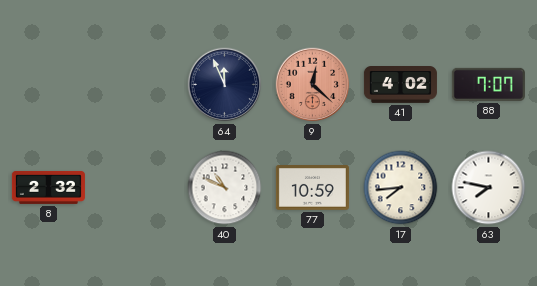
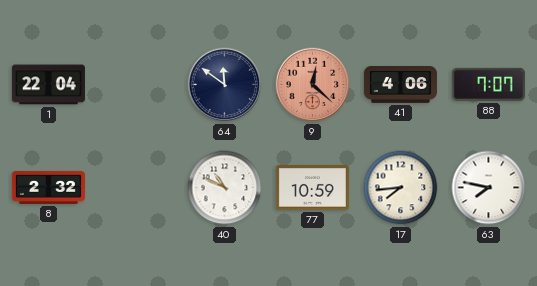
1: none -> 22:04 (48, 85)
64: 11:56 -> 11:51 (225, 85)
41: 4:02 -> 4:06 (400, 85)
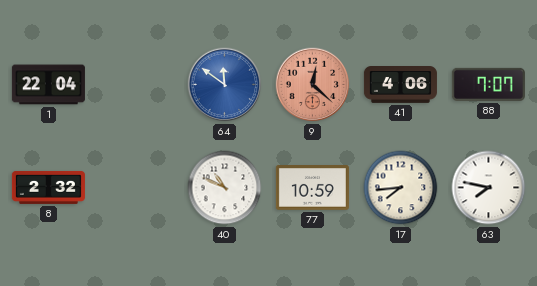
64 dial: navy -> blue (225, 85)
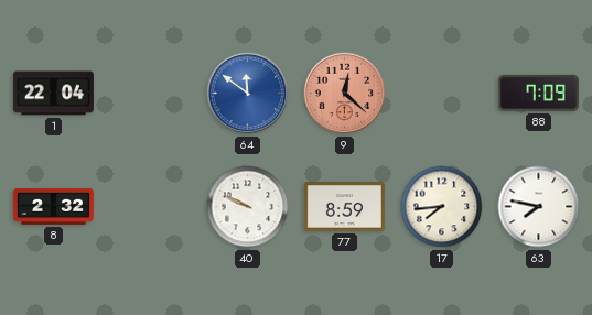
41: 4:06 -> none (400, 85)
88: 7:07 -> 7:09 (538, 93)
40: 10:49 -> 9:49 (248, 207)
77: 10:59 -> 8:59 (344, 207)
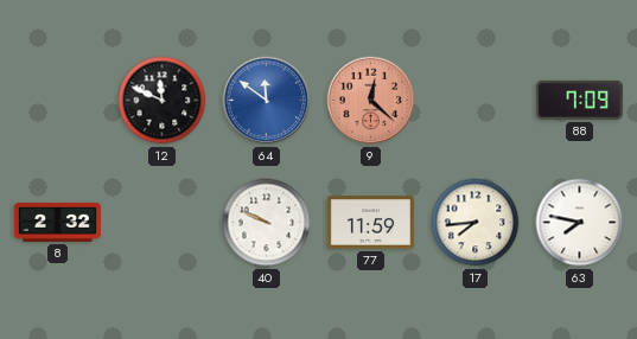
1: 22:04 -> none (53, 94)
12: none -> 11:49 (163, 101)
77: 8:59 -> 11:59 (370, 223)
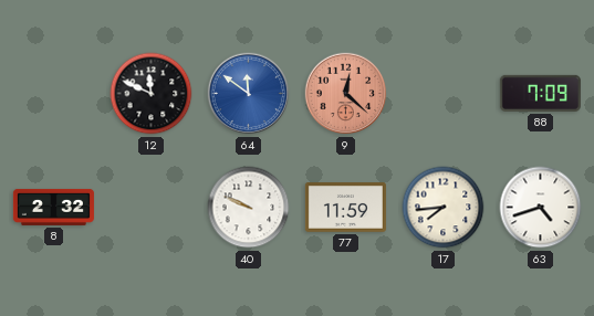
63: 7:47 -> 4:42 (541, 208)
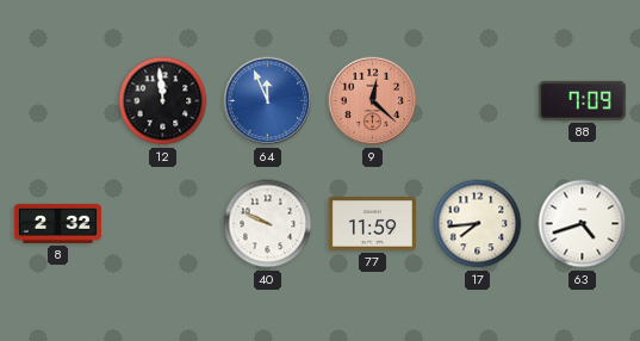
12: 11:49 -> 11:59 (163, 101)
64: 11:51 -> 11:56 (268, 101)
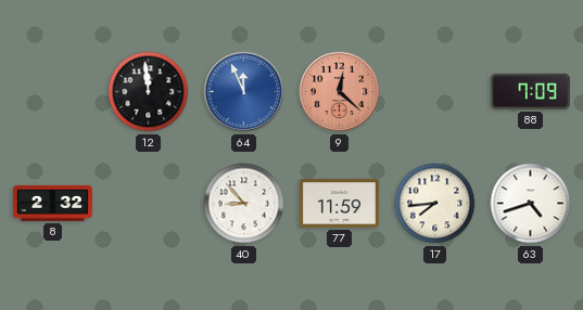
40: 9:49 -> 8:53 (244, 204)
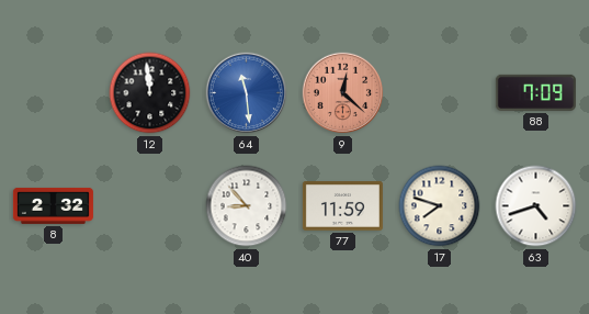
64: 11:56 -> 11:29 (247, 93)
17: 7:44 -> 7:48 (440, 206)
